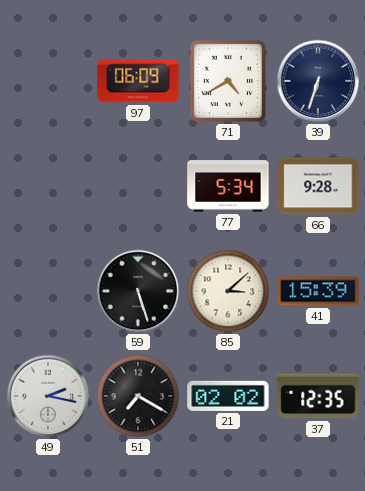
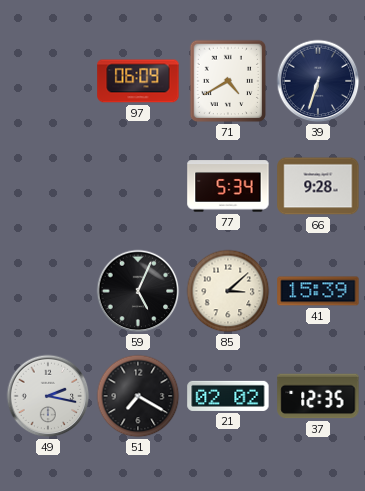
59: 5:27 -> 5:04 (138, 291)
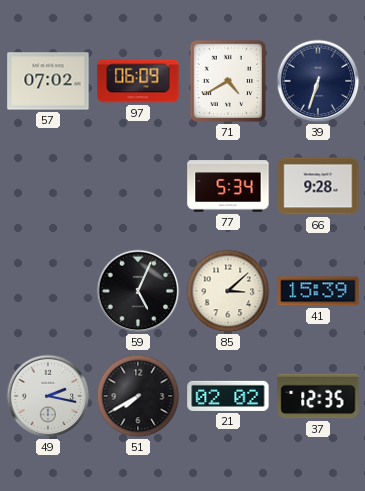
57: none -> 07:02 (48, 81)
51: 7:20 -> 7:40 (138, 396)
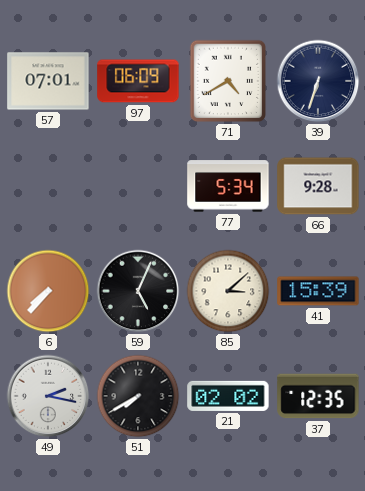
57: 07:02 -> 07:01 (48, 81)
6: none -> 7:37 (48, 291)
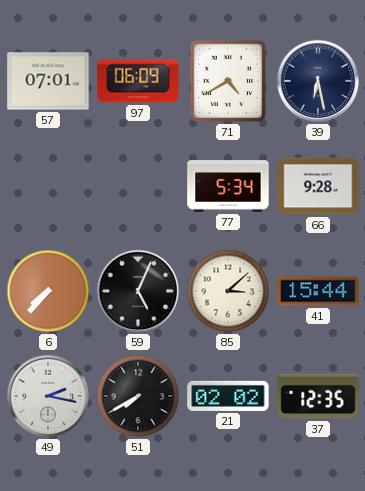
39: 6:33 -> 6:28 (318, 81)
41: 15:39 -> 15:44 (318, 291)
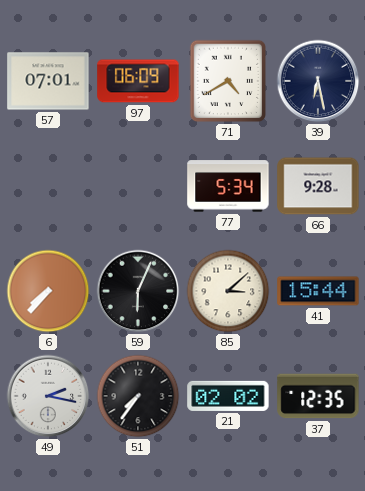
59: 5:04 -> 6:04 (138, 291)
51: 7:40 -> 7:36 (138, 396)
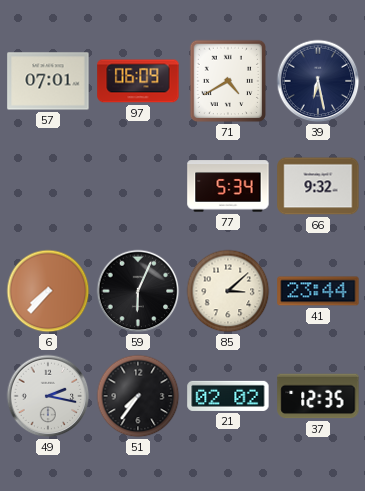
66: 9:28 -> 9:32 (318, 186)
41: 15:44 -> 23:44 (318, 291)
